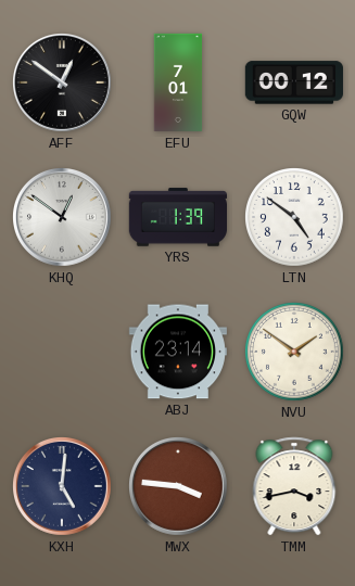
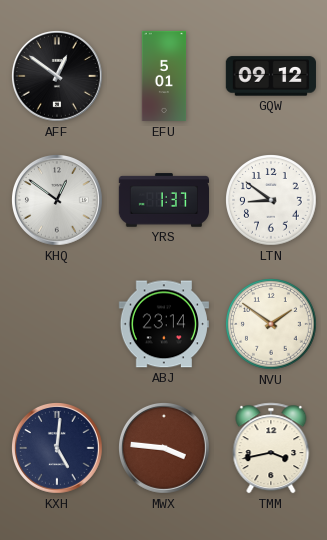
EFU: 7:01 -> 5:01 (164, 76)
GQW: 00:12 -> 09:12 (271, 76)
YRS: 1:39 -> 1:37 (163, 200)
LTN: 4:51 -> 8:51 (272, 201)
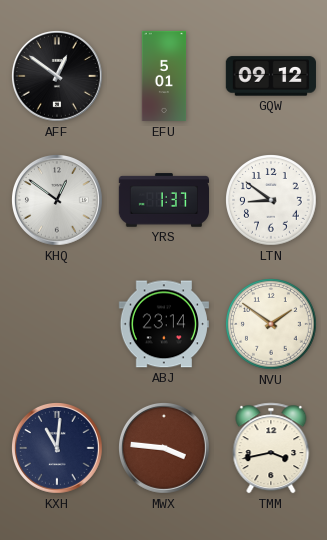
KXH: 5:01 -> 11:01 (58, 449)
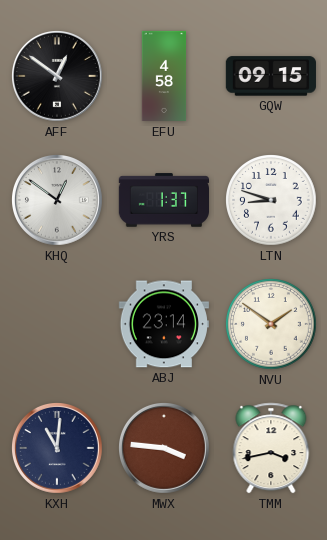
EFU: 5:01 -> 4:58 (164, 76)
GQW: 09:12 -> 09:15 (271, 76)
LTN: 8:51 -> 8:48 (272, 201)
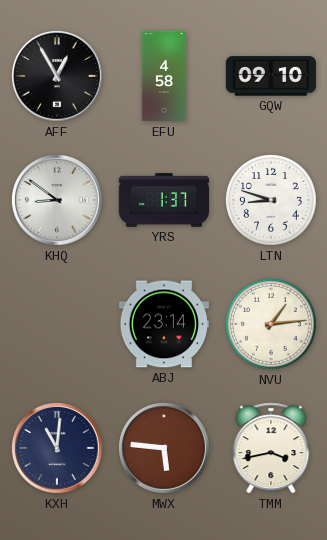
AFF: 12:51 -> 12:55 (58, 77)
GQW: 09:15 -> 09:10 (271, 76)
KHQ: 12:51 -> 8:51 (58, 201)
NVU: 1:51 -> 1:14 (272, 325)
MWX: 3:46 -> 5:46 (165, 449)
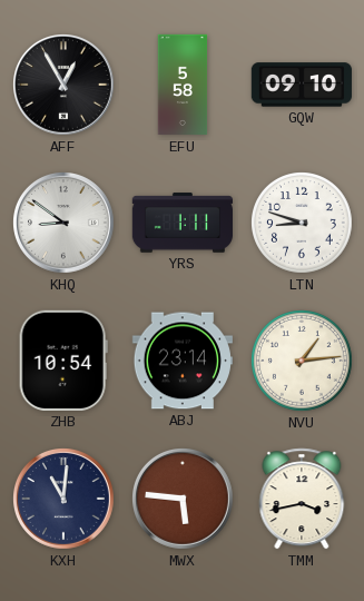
EFU: 4:58 -> 5:58 (183, 85)
YRS: 1:37 -> 1:11 (181, 223)
ZHB: none -> 10:54 (63, 361)
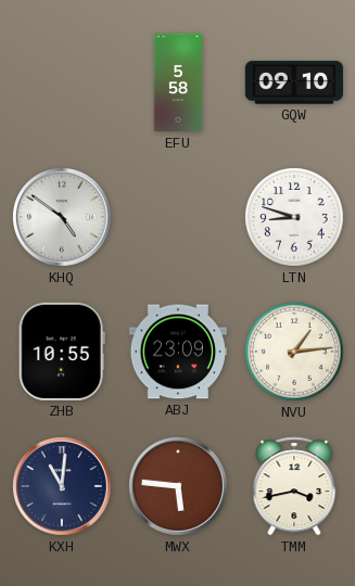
AFF: 12:55 -> none (65, 86)
KHQ: 8:51 -> 4:51 (63, 218)
YRS: 1:11 -> none (181, 223)
ZHB: 10:54 -> 10:55 (62, 352)
ABJ: 23:14 -> 23:09 (178, 352)
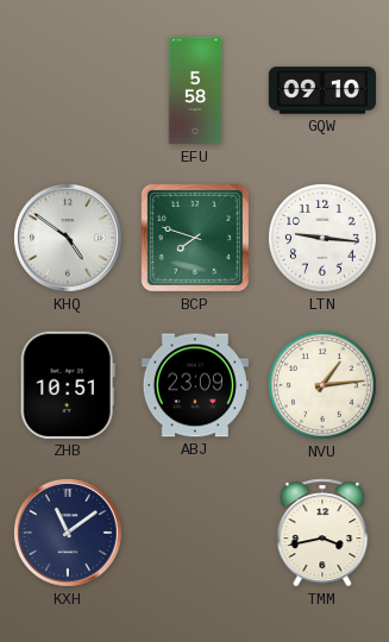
BCP: none -> 7:48 (195, 238)
LTN: 8:48 -> 9:16 (324, 239)
ZHB: 10:55 -> 10:51 (68, 385)
KXH: 11:01 -> 11:09 (69, 534)
MWX: 5:46 -> none (179, 487)
